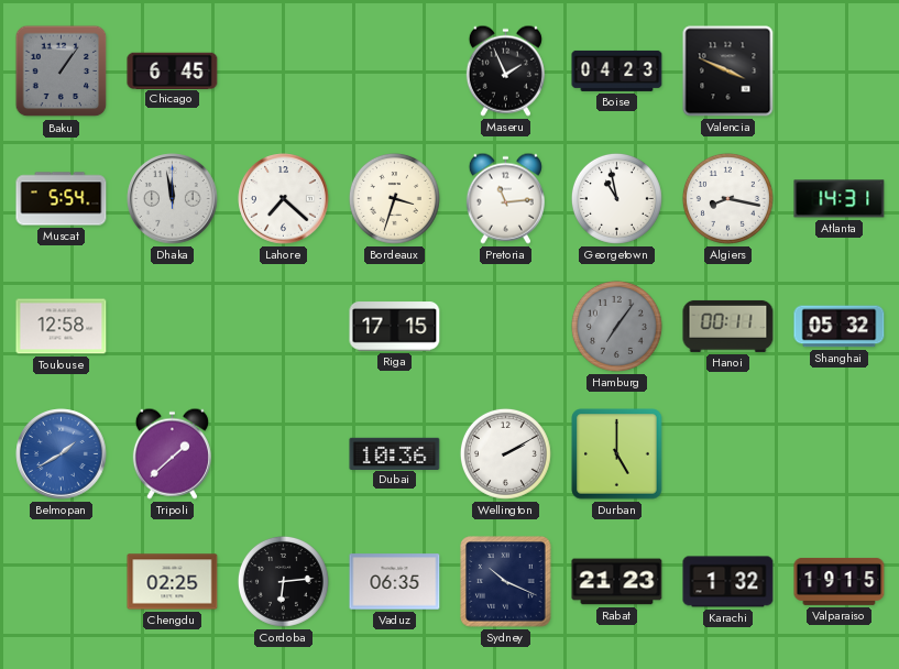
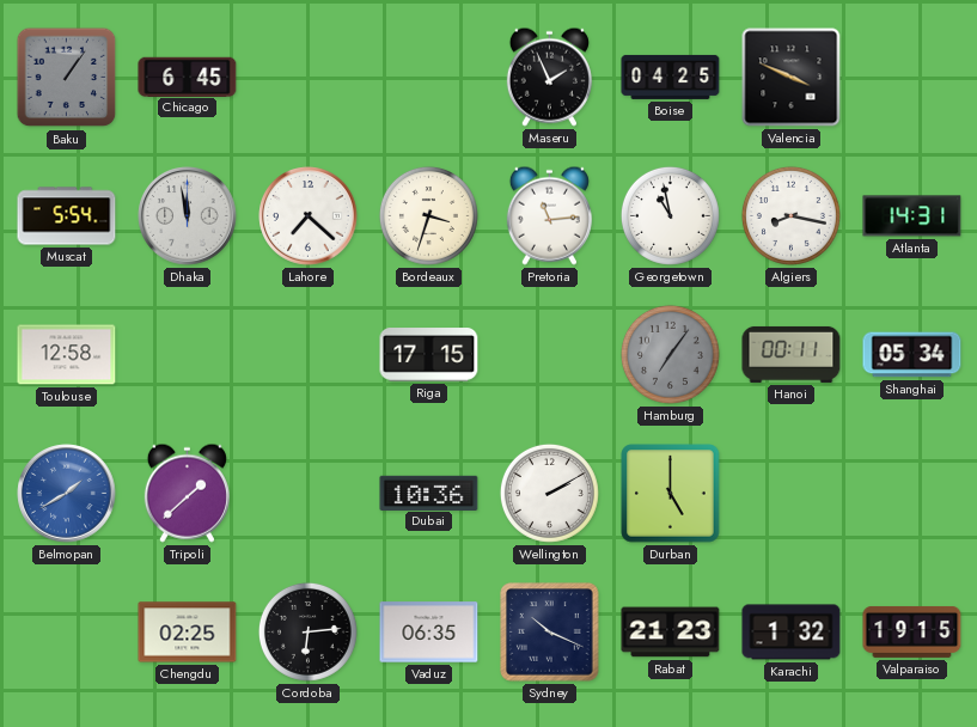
Boise: 04:23 -> 04:25 (671, 77)
Shanghai: 05:32 -> 05:34 (912, 355)
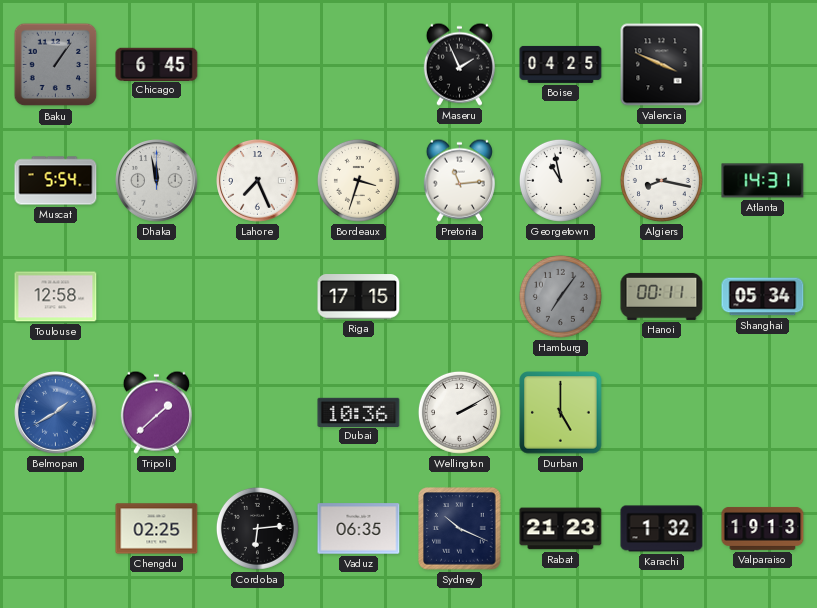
Lahore: 7:22 -> 7:26 (258, 181)
Valparaiso: 19:15 -> 19:13 (763, 528)
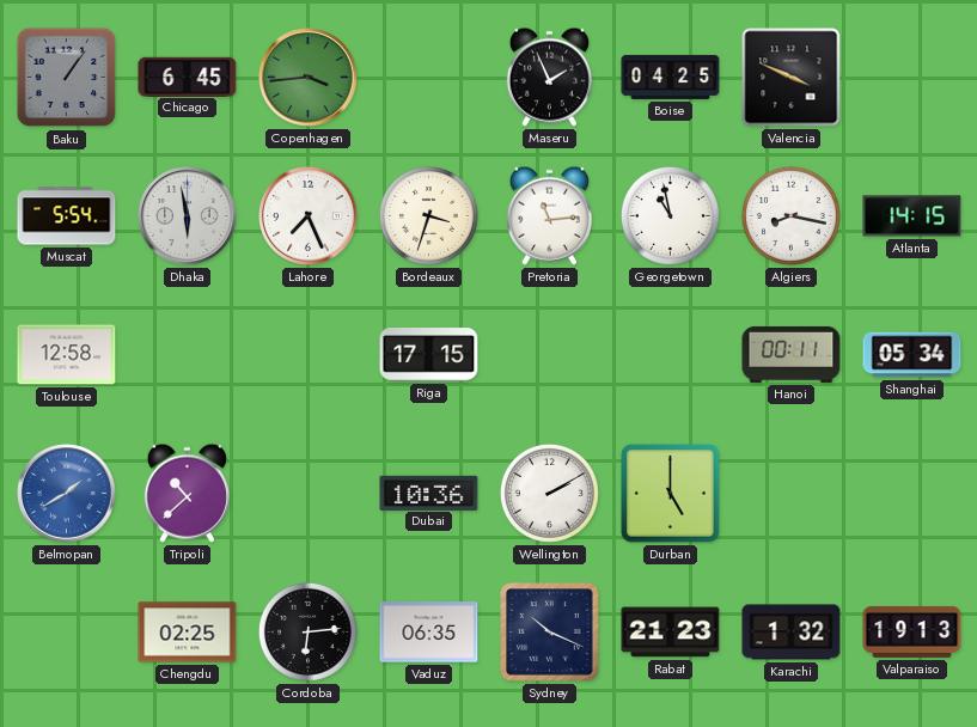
Copenhagen: none -> 3:44 (309, 78)
Dhaka: 11:58 -> 5:58 (188, 216)
Atlanta: 14:31 -> 14:15 (912, 216)
Hamburg: 7:06 -> none (560, 296)
Tripoli: 1:38 -> 10:38 (187, 493)
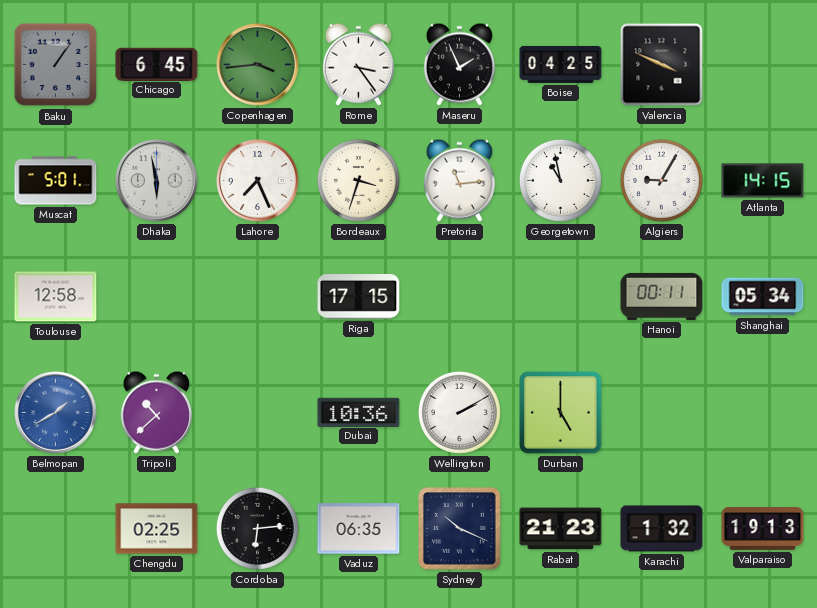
Rome: none -> 3:24 (358, 64)
Muscat: 5:54 -> 5:01 (56, 181)
Algiers: 8:17 -> 9:05 (661, 180)
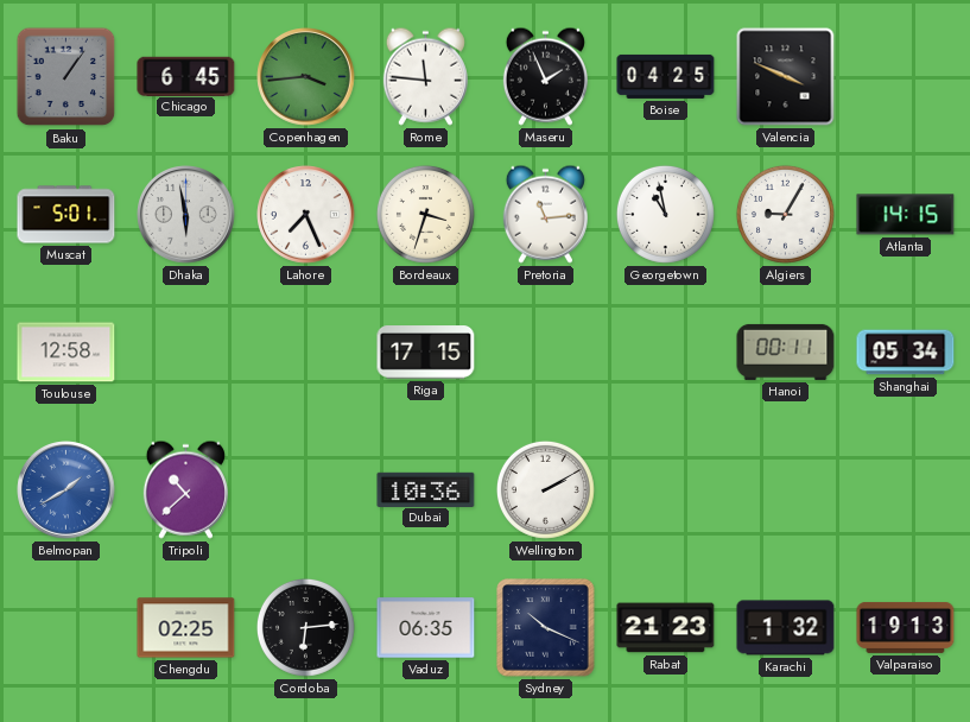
Rome: 3:24 -> 11:46 (425, 76)
Durban: 5:00 -> none (561, 413)
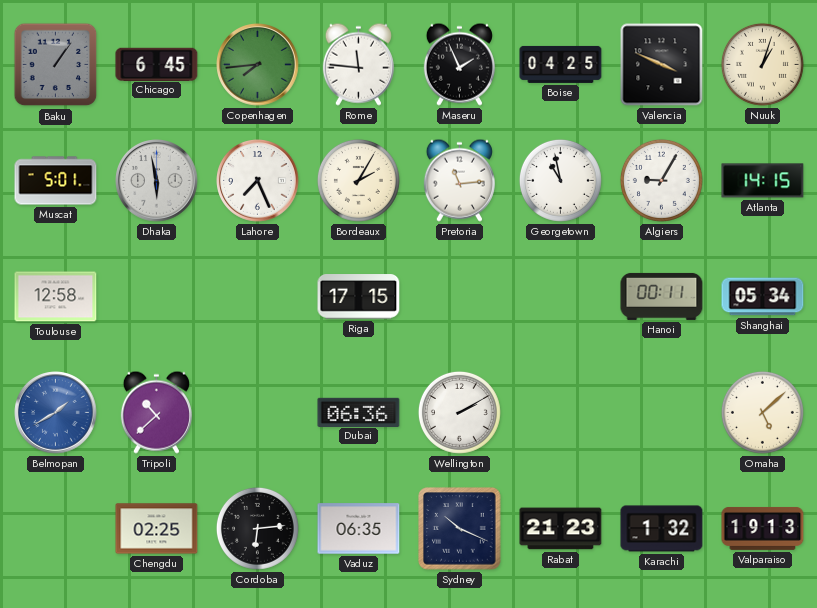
Copenhagen: 3:44 -> 7:44 (258, 65)
Nuuk: none -> 1:03 (762, 64)
Bordeaux: 3:33 -> 2:05 (358, 180)
Dubai: 10:36 -> 06:36 (359, 412)
Omaha: none -> 5:08 (762, 412)
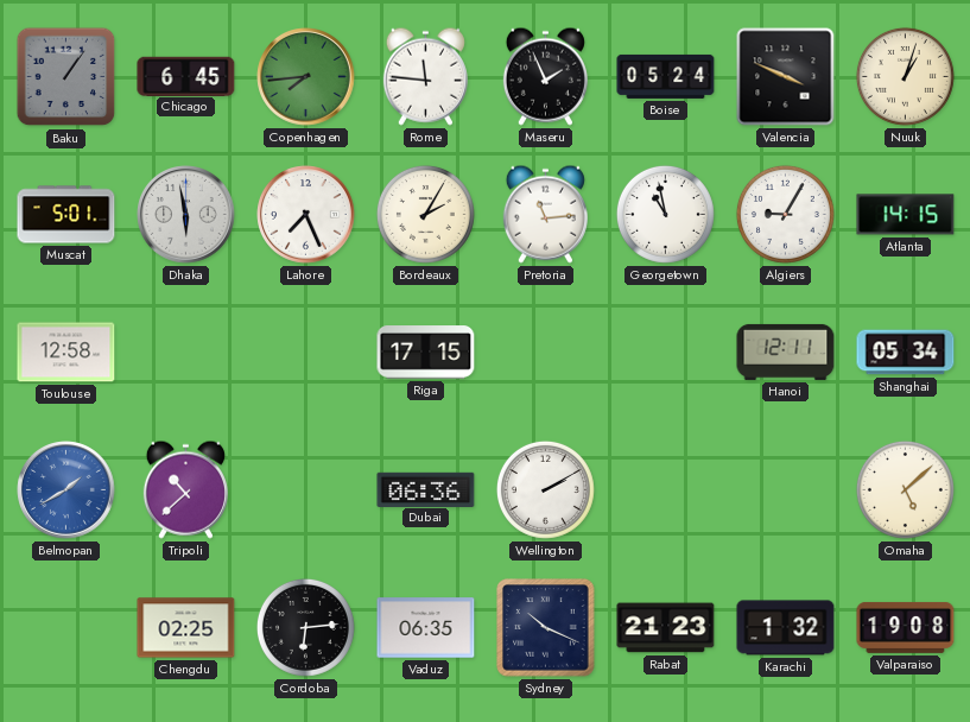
Boise: 04:25 -> 05:24 (666, 76)
Hanoi: 00:11 -> 12:11 (786, 351)
Valparaiso: 19:13 -> 19:08 (906, 627)
